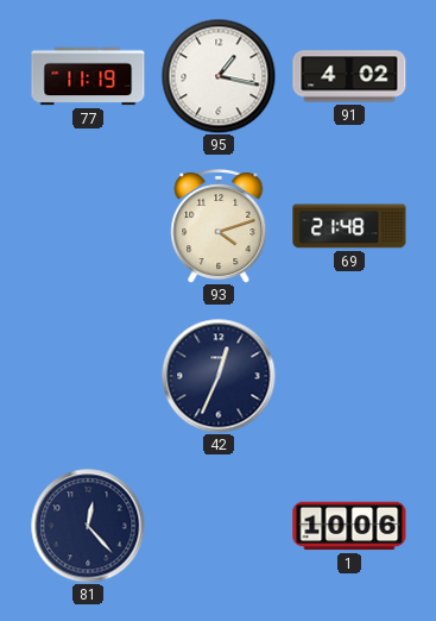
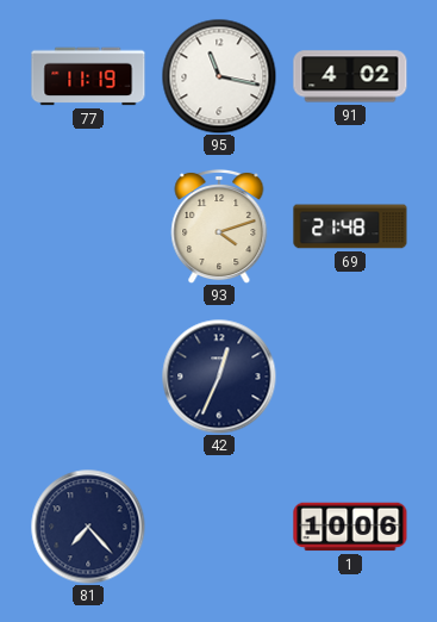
95: 1:17 -> 11:17 (219, 76)
81: 12:23 -> 7:23 (88, 527)
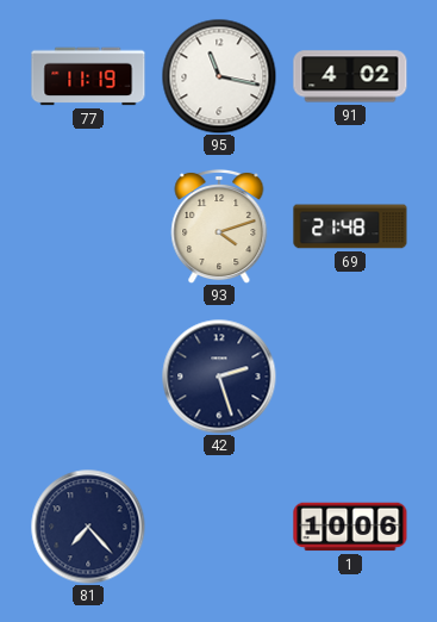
42: 12:34 -> 2:27 (219, 377)
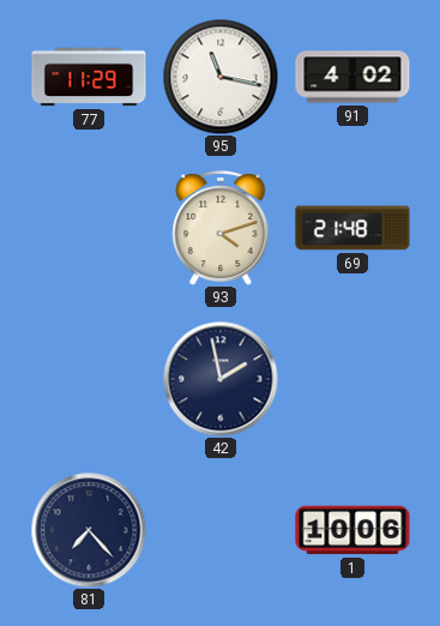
77: 11:19 -> 11:29 (89, 77)
42: 2:27 -> 1:58 (221, 379)
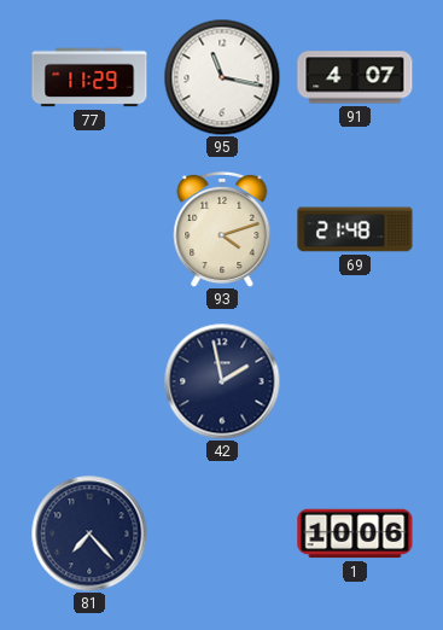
91: 4:02 -> 4:07 (355, 77)
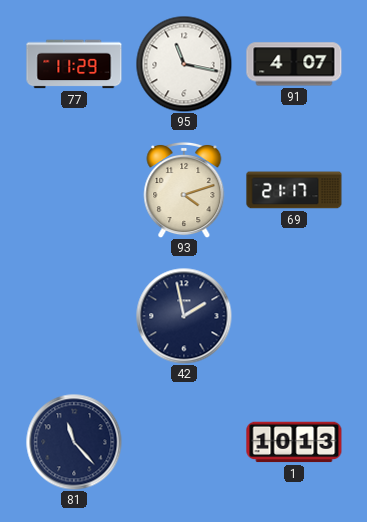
69: 21:48 -> 21:17 (294, 190)
81: 7:23 -> 11:23 (74, 442)
1: 10:06 -> 10:13 (294, 442)
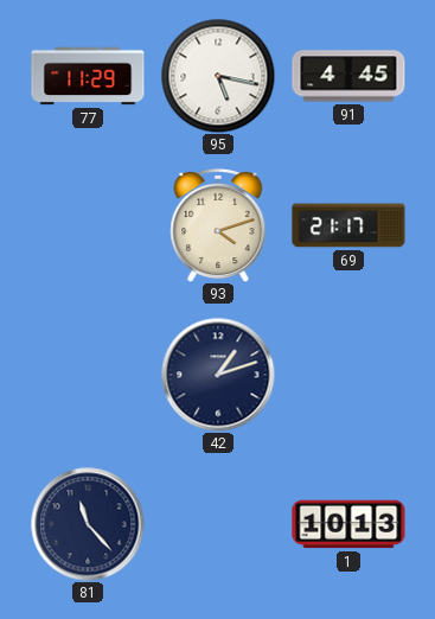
95: 11:17 -> 5:17 (218, 76)
91: 4:07 -> 4:45 (348, 76)
42: 1:58 -> 1:12 (218, 375)
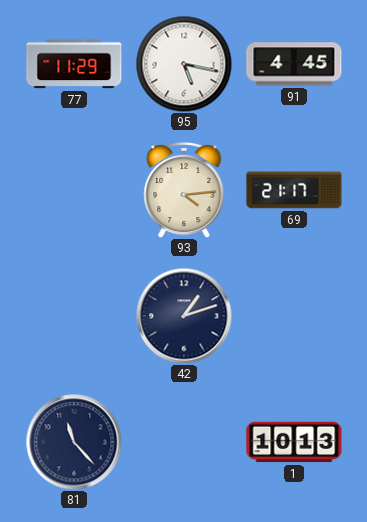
93: 4:12 -> 4:14 (184, 190)
